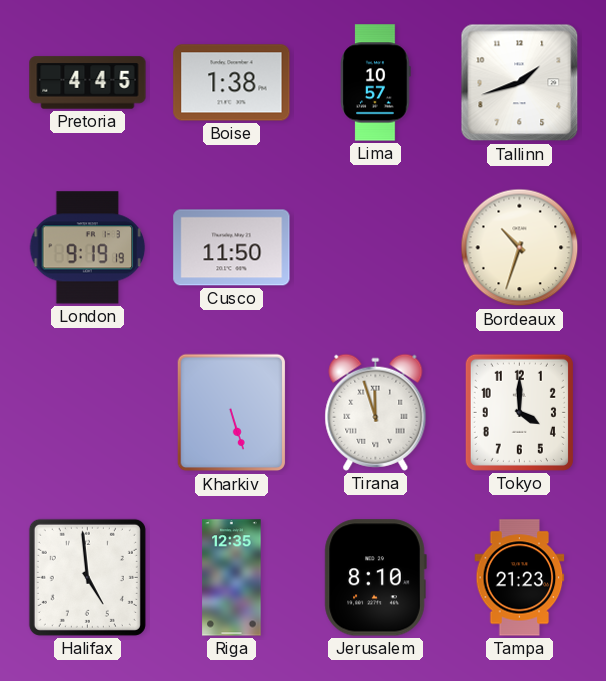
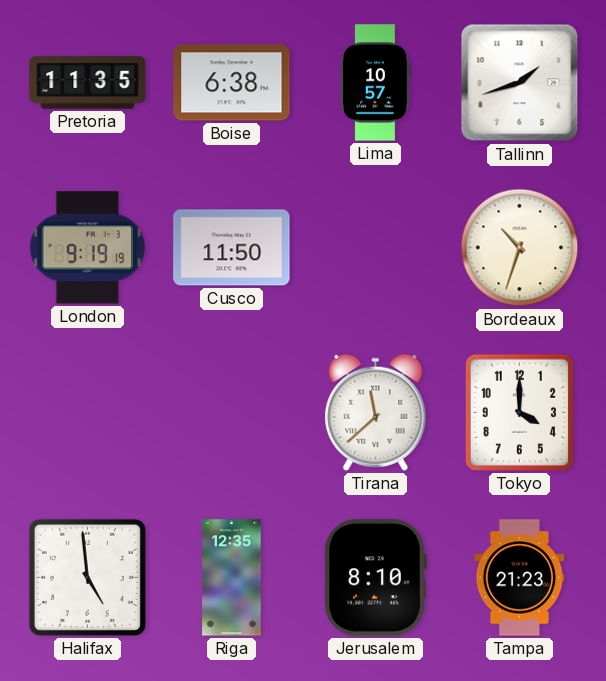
Pretoria: 4:45 -> 11:35 (88, 83)
Boise: 1:38 -> 6:38 (232, 83)
Kharkiv: 5:27 -> none (232, 413)
Tirana: 11:57 -> 11:38 (376, 412)
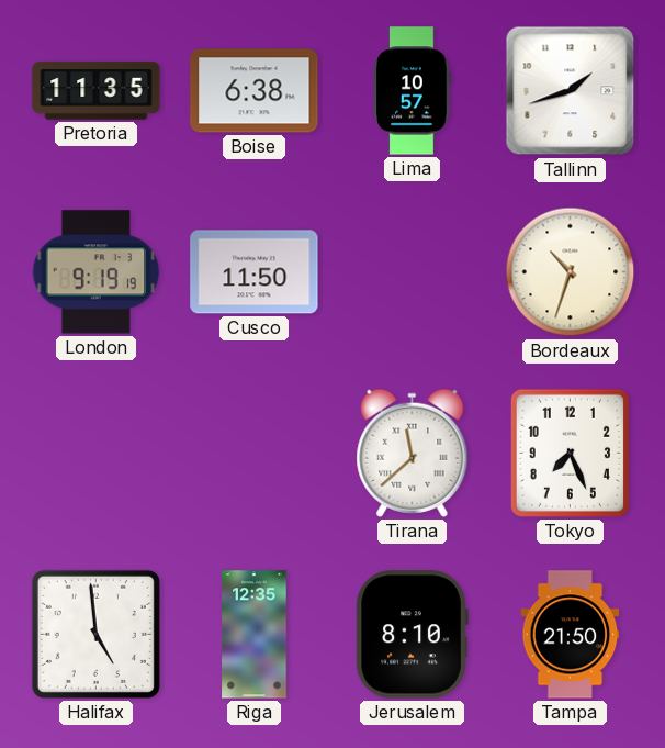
Tokyo: 4:00 -> 7:26 (570, 453)
Tampa: 21:23 -> 21:50 (571, 635)
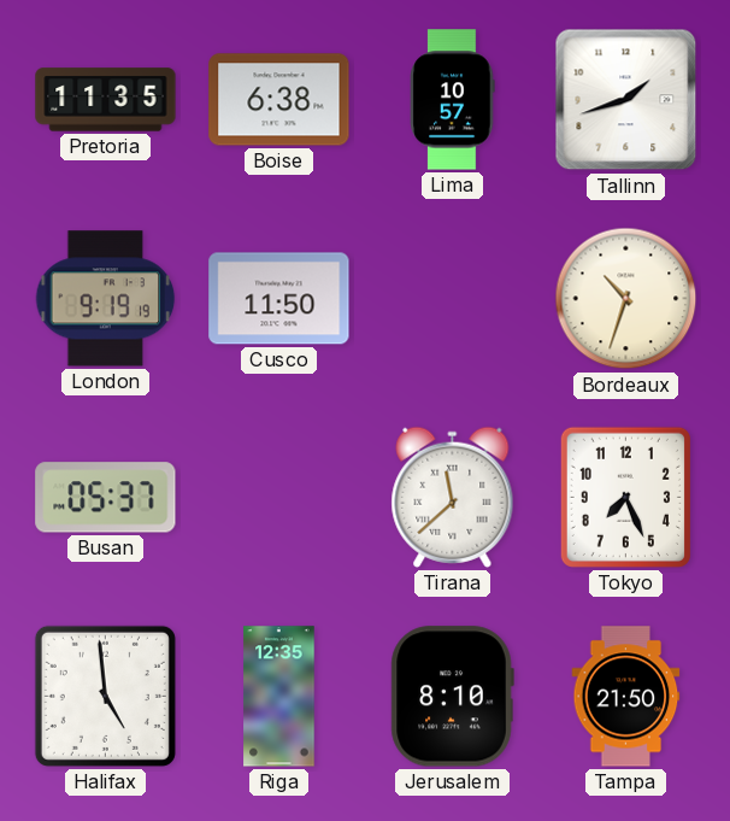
Busan: none -> 05:37 (106, 498)
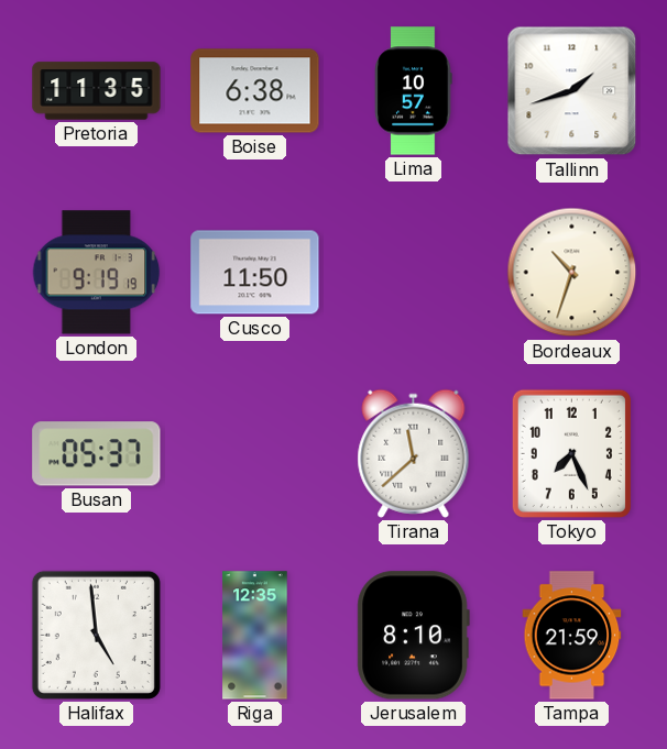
Tampa: 21:50 -> 21:59 (572, 636)
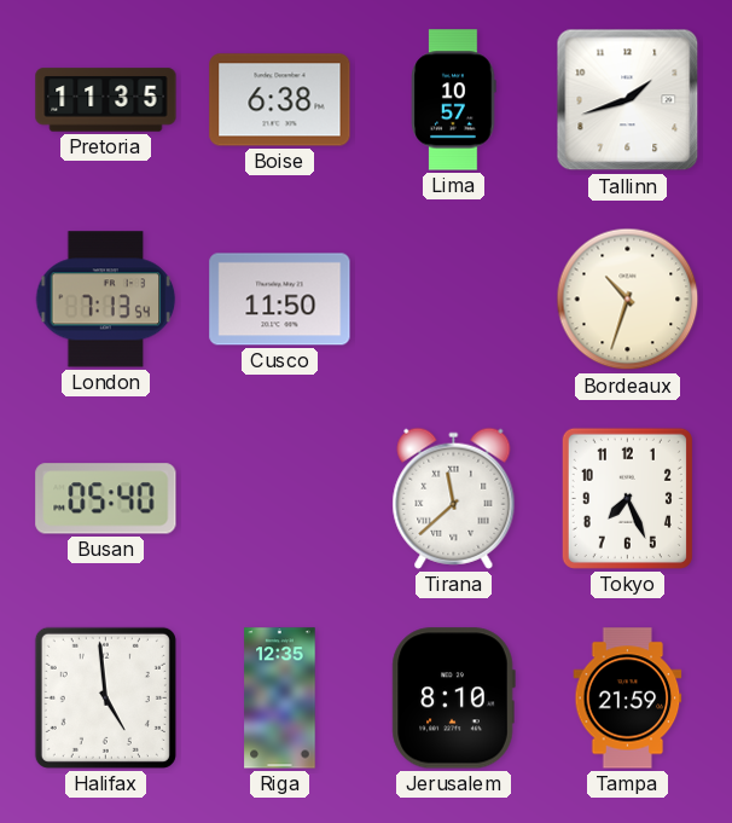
London: 9:19 -> 7:13 (106, 300)
Busan: 05:37 -> 05:40 (106, 499)
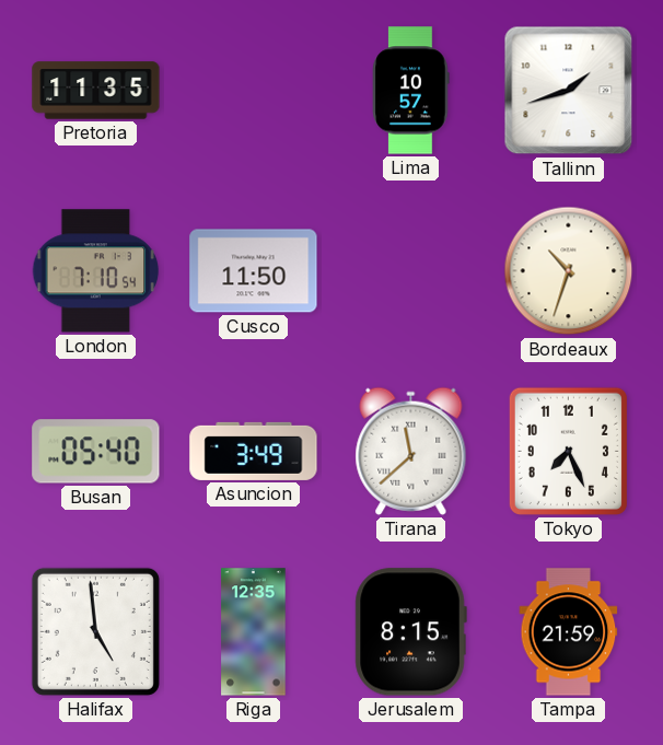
Boise: 6:38 -> none (280, 100)
London: 7:13 -> 7:10 (96, 271)
Asuncion: none -> 3:49 (254, 451)
Jerusalem: 8:10 -> 8:15 (410, 632)
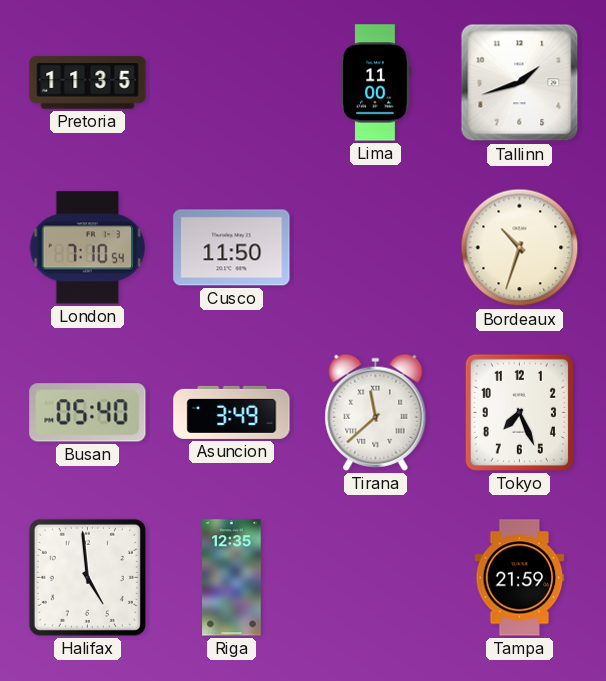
Lima: 10:57 -> 11:00 (376, 83)
Jerusalem: 8:15 -> none (410, 632)
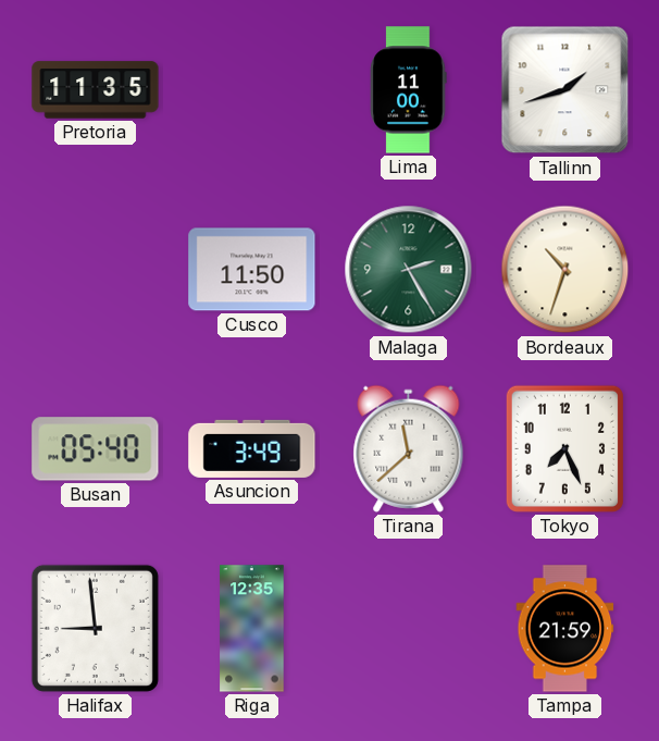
London: 7:10 -> none (88, 248)
Malaga: none -> 2:25 (409, 270)
Halifax: 4:59 -> 8:59 (95, 628)
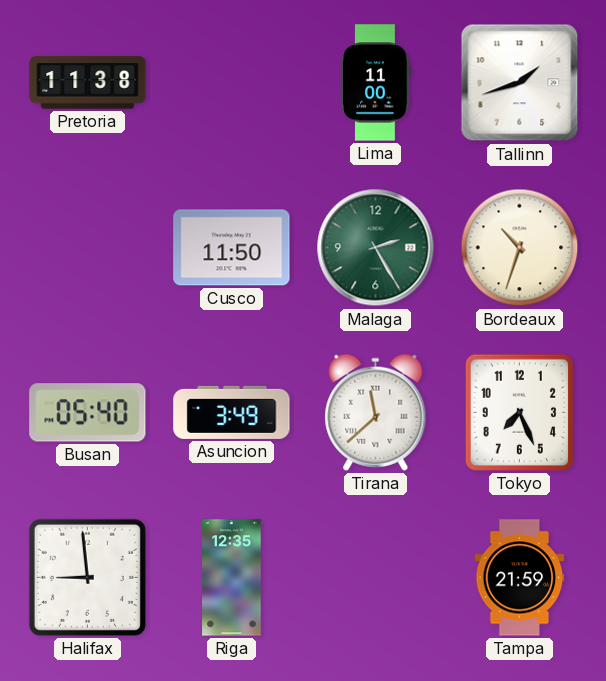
Pretoria: 11:35 -> 11:38 (88, 83)
